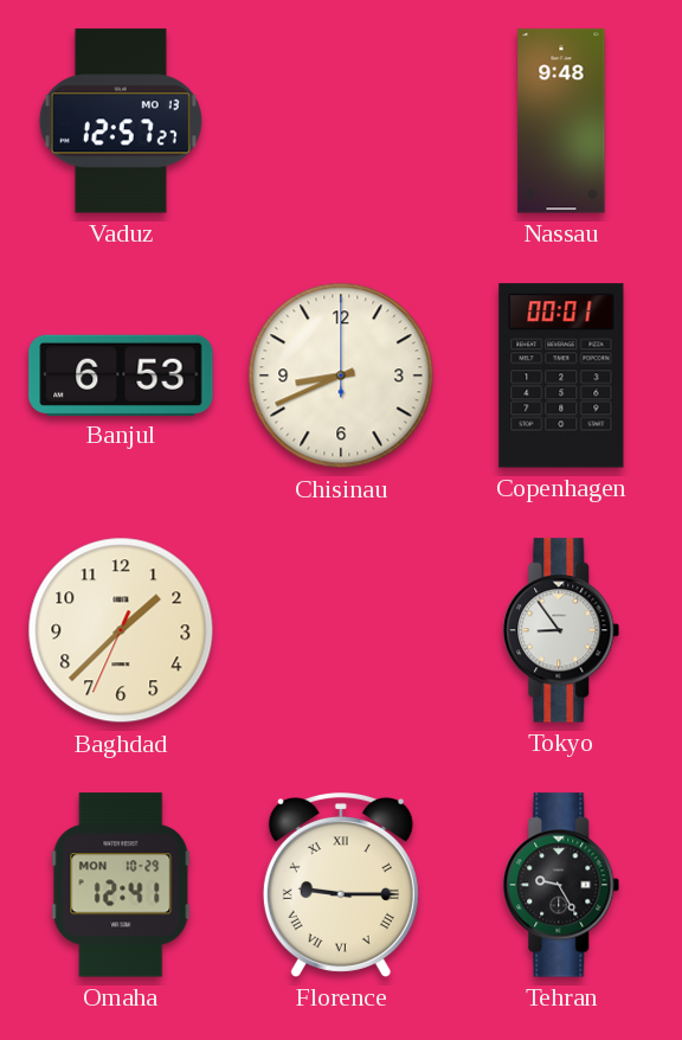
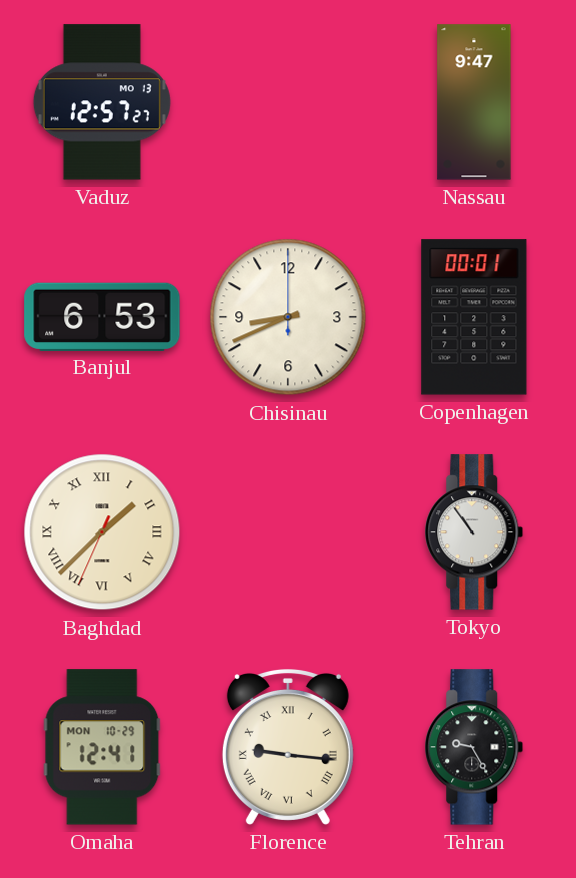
Nassau: 9:48 -> 9:47 (474, 102)
Baghdad numerals: Arabic -> Roman (102, 532)
Tokyo: 8:54 -> 10:54 (474, 532)
Florence: 9:15 -> 9:16 (288, 747)
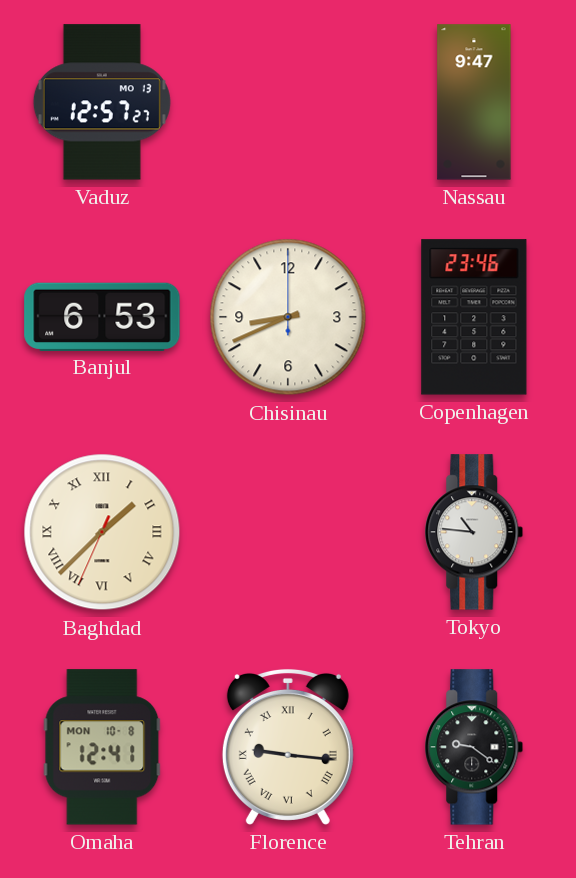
Copenhagen: 00:01 -> 23:46 (474, 317)
Tokyo: 10:54 -> 10:46 (474, 532)
Omaha date: MON 10-29 -> MON 10-8 (102, 747)
Tehran: 9:25 -> 9:21 (474, 747)
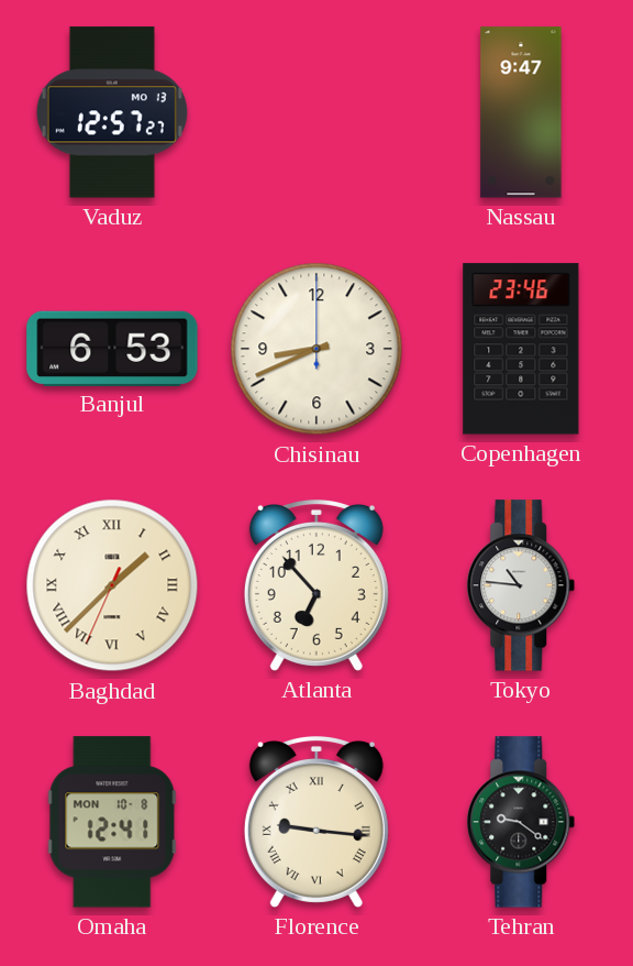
Atlanta: none -> 6:53 (316, 585)
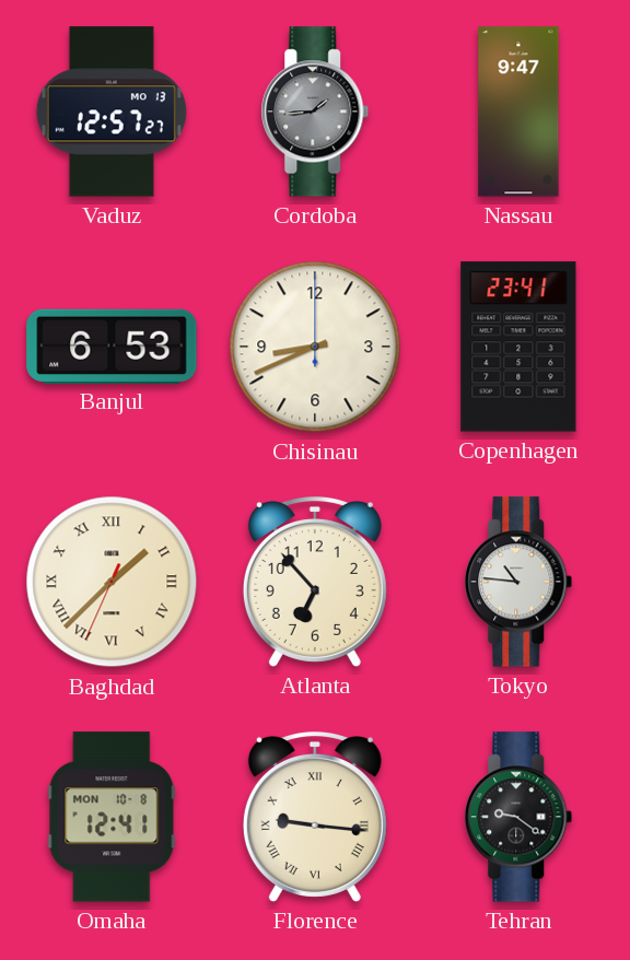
Cordoba: none -> 1:44 (315, 112)
Copenhagen: 23:46 -> 23:41 (518, 347)
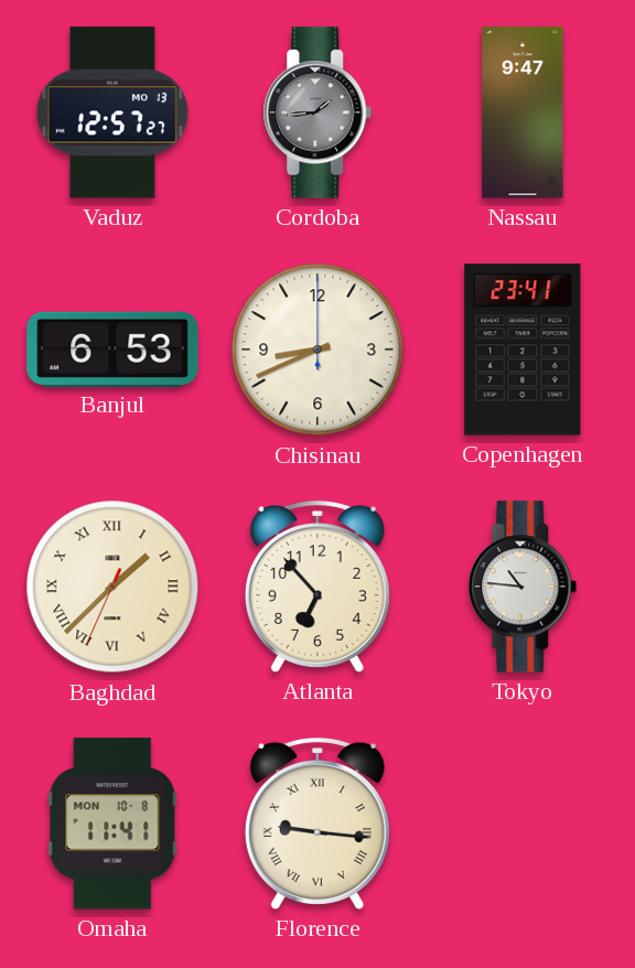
Omaha: 12:41 -> 11:41 (112, 824)
Tehran: 9:21 -> none (518, 817)
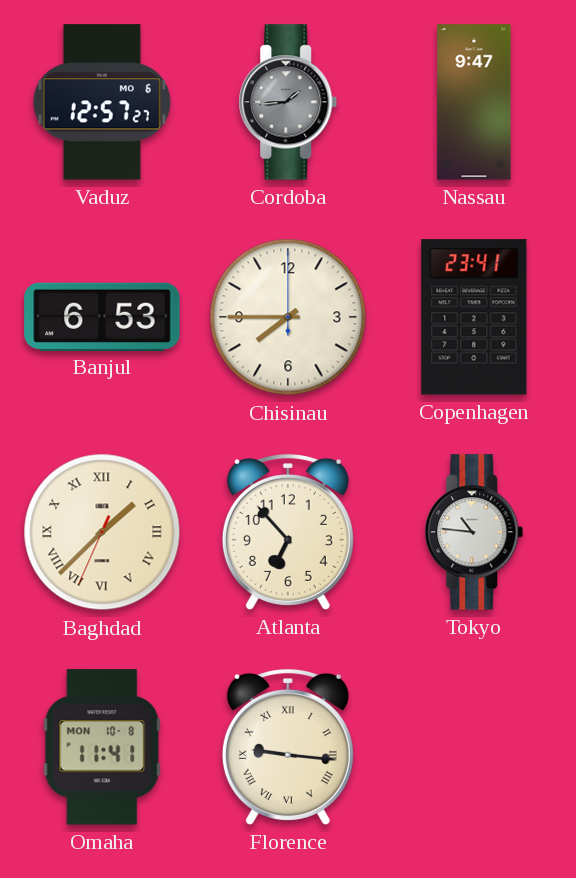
Vaduz date: MO 13 -> MO 6 (102, 102)
Chisinau: 8:41 -> 7:45 (288, 317)
